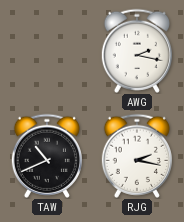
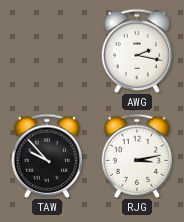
TAW: 10:41 -> 9:53 (47, 156)
RJG: 2:17 -> 3:13 (137, 156)
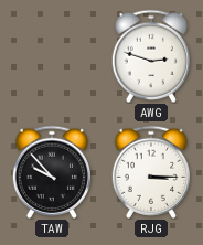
AWG: 2:17 -> 2:48 (151, 56)
RJG: 3:13 -> 3:15 (151, 172)
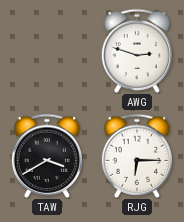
TAW: 9:53 -> 3:40 (47, 156)
RJG: 3:15 -> 6:15 (137, 156)
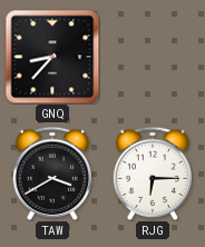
GNQ: none -> 8:37 (52, 57)
AWG: 2:48 -> none (137, 51)
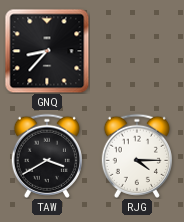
RJG: 6:15 -> 4:15 (137, 156)
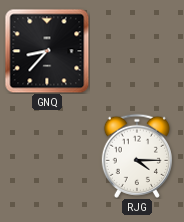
TAW: 3:40 -> none (47, 156)
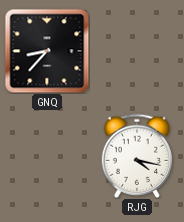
RJG: 4:15 -> 4:17 (137, 156)
